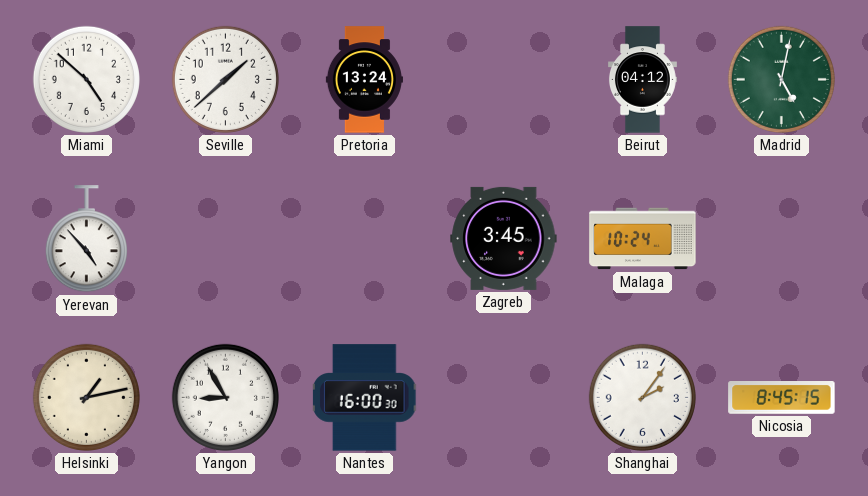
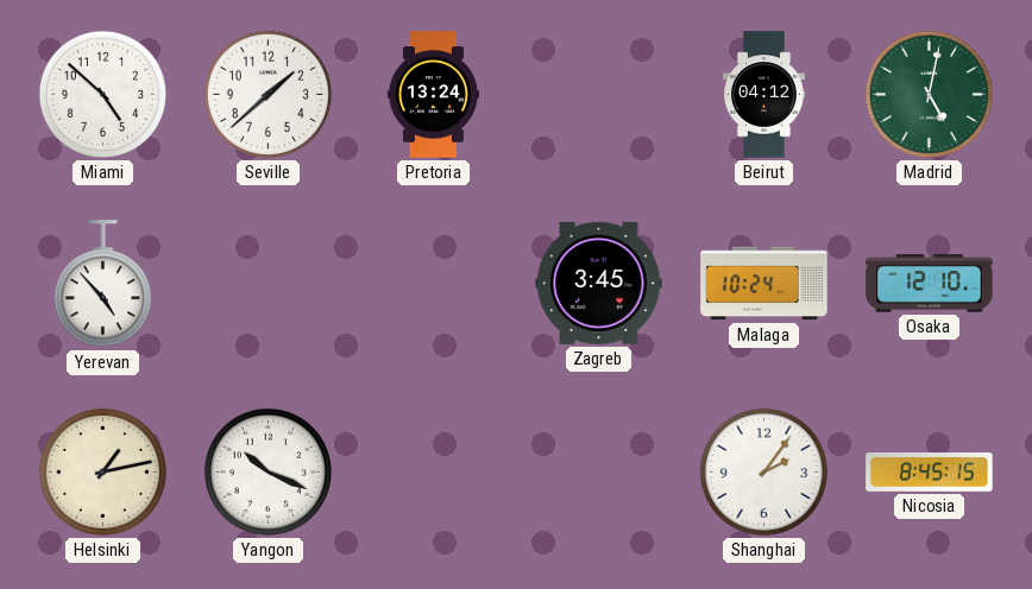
Osaka: none -> 12:10 (930, 284)
Yangon: 8:55 -> 10:19 (268, 471)
Nantes: 16:00 -> none (366, 398)
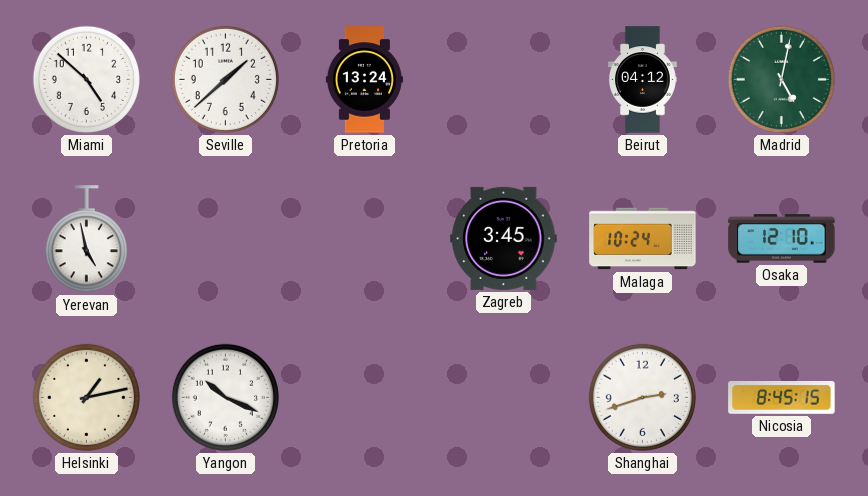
Yerevan: 4:53 -> 4:58 (86, 239)
Shanghai: 2:06 -> 2:42 (642, 397)
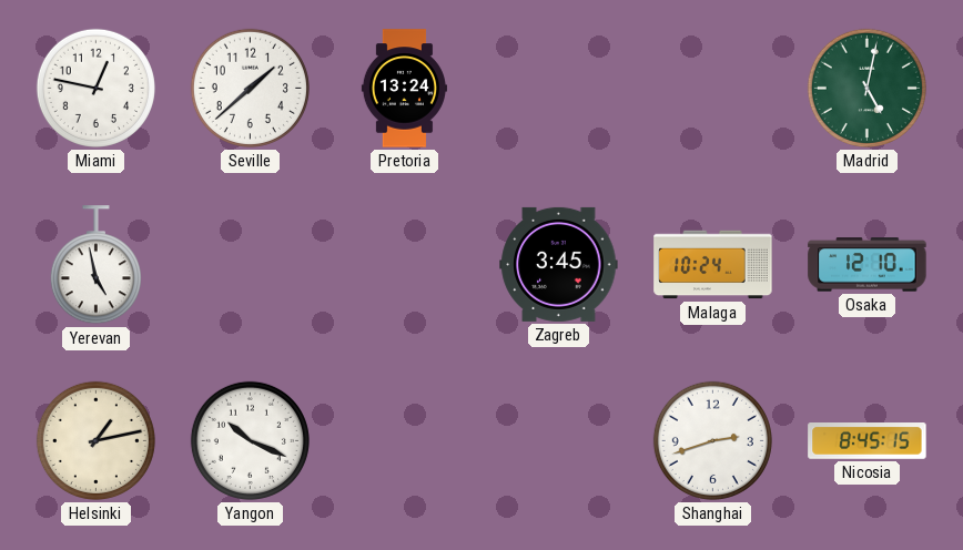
Miami: 4:52 -> 12:47 (95, 88)
Beirut: 04:12 -> none (643, 80)
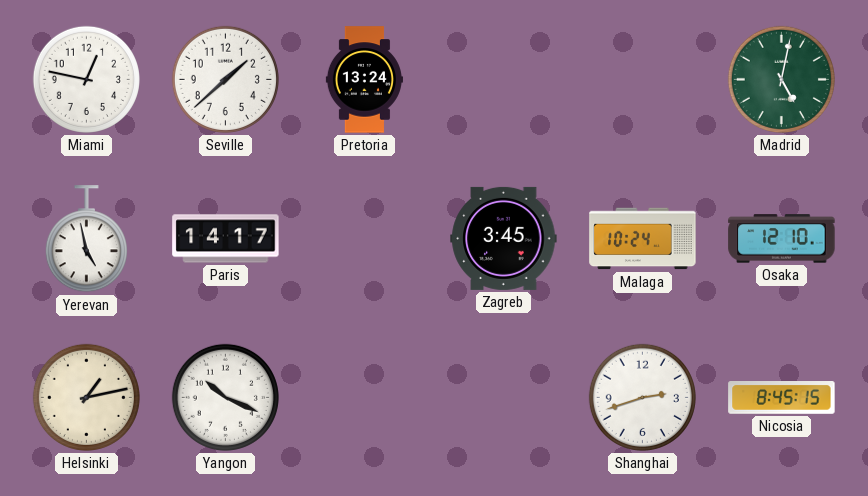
Paris: none -> 14:17 (226, 239)
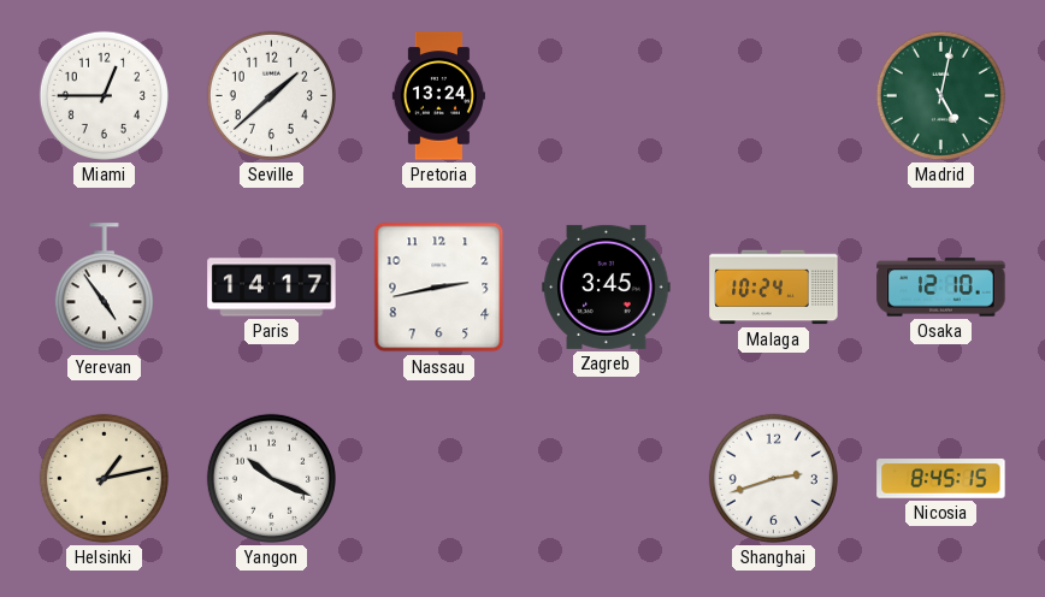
Miami: 12:47 -> 12:45 (104, 95)
Yerevan: 4:58 -> 4:54 (104, 288)
Nassau: none -> 2:43 (439, 288)
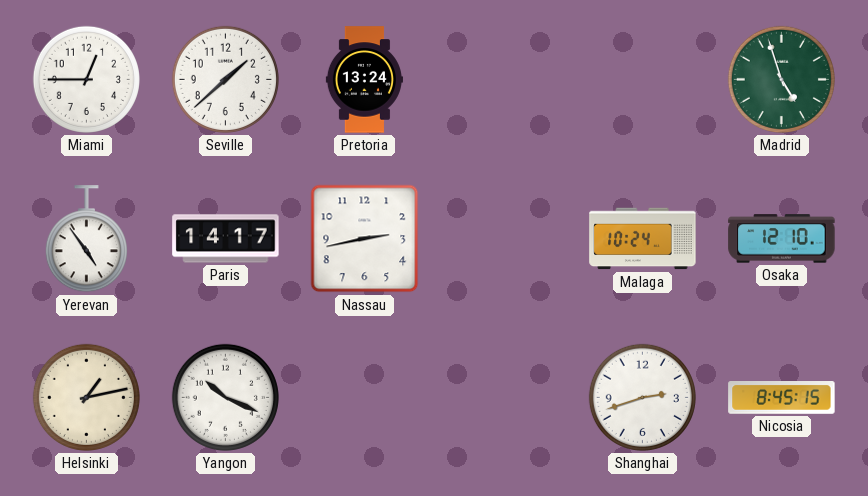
Madrid: 5:02 -> 4:57 (781, 79)
Zagreb: 3:45 -> none (607, 286)
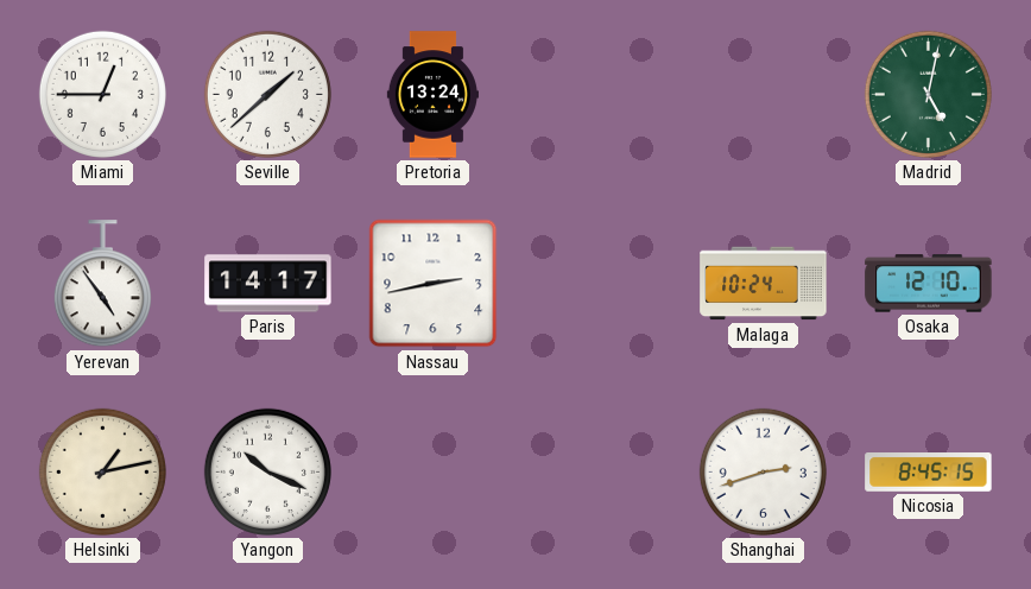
Madrid: 4:57 -> 5:02 (928, 94)
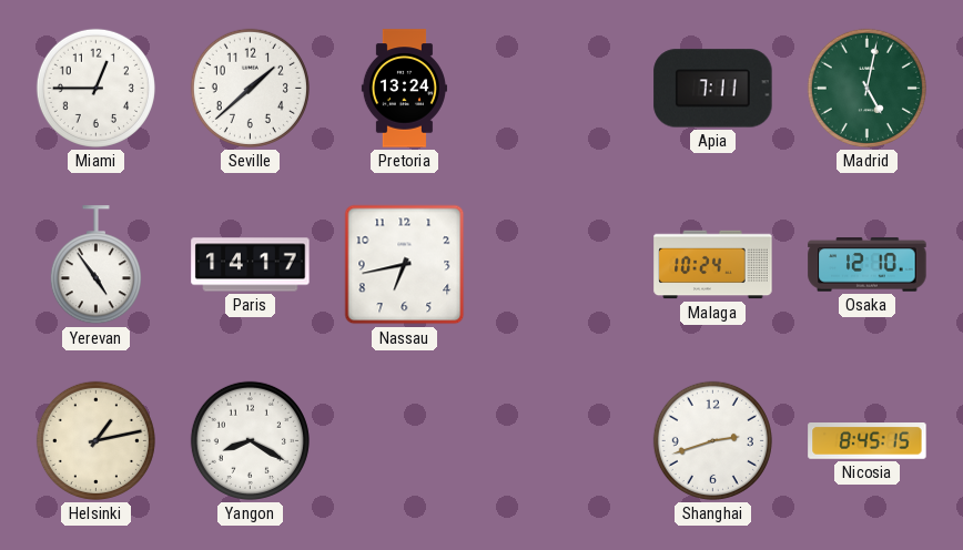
Apia: none -> 7:11 (713, 89)
Nassau: 2:43 -> 6:43 (405, 265)
Yangon: 10:19 -> 8:20 (250, 440)
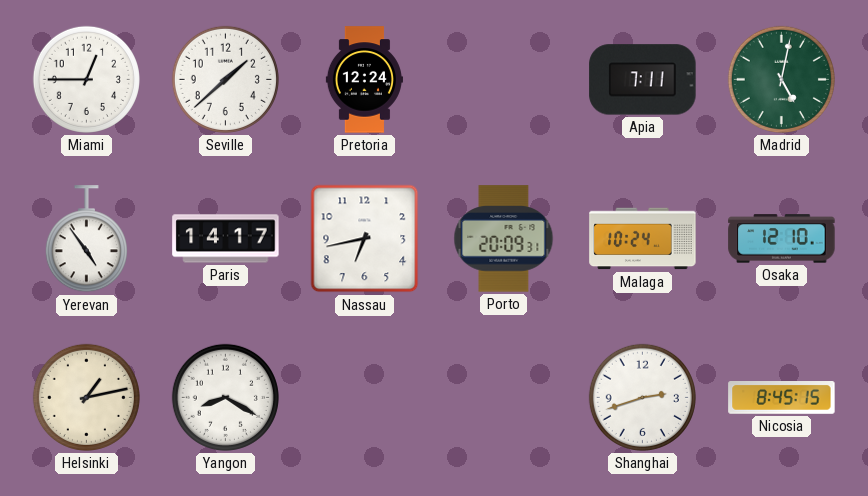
Pretoria: 13:24 -> 12:24 (364, 80)
Porto: none -> 20:09 (504, 239)
